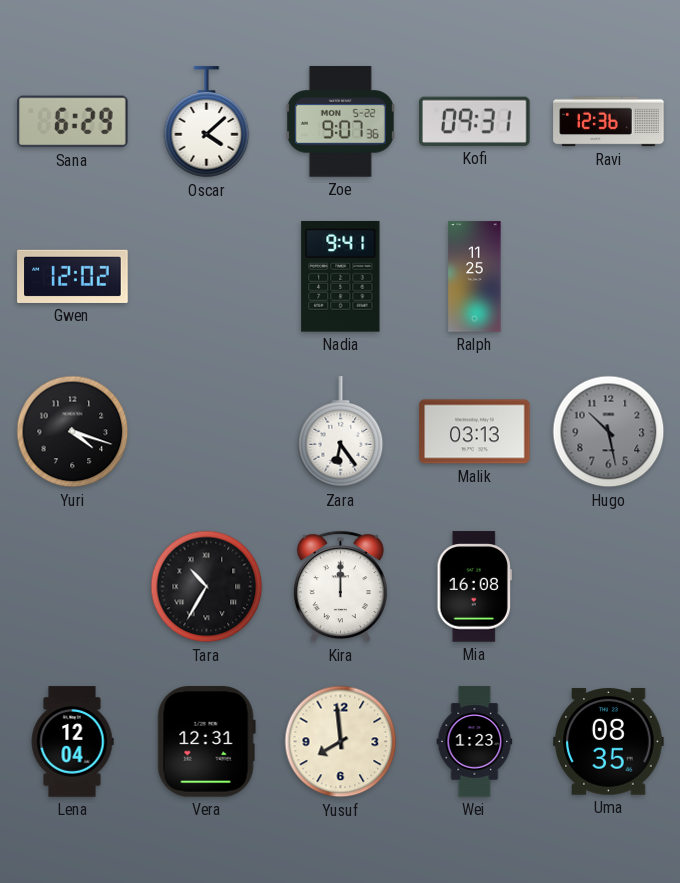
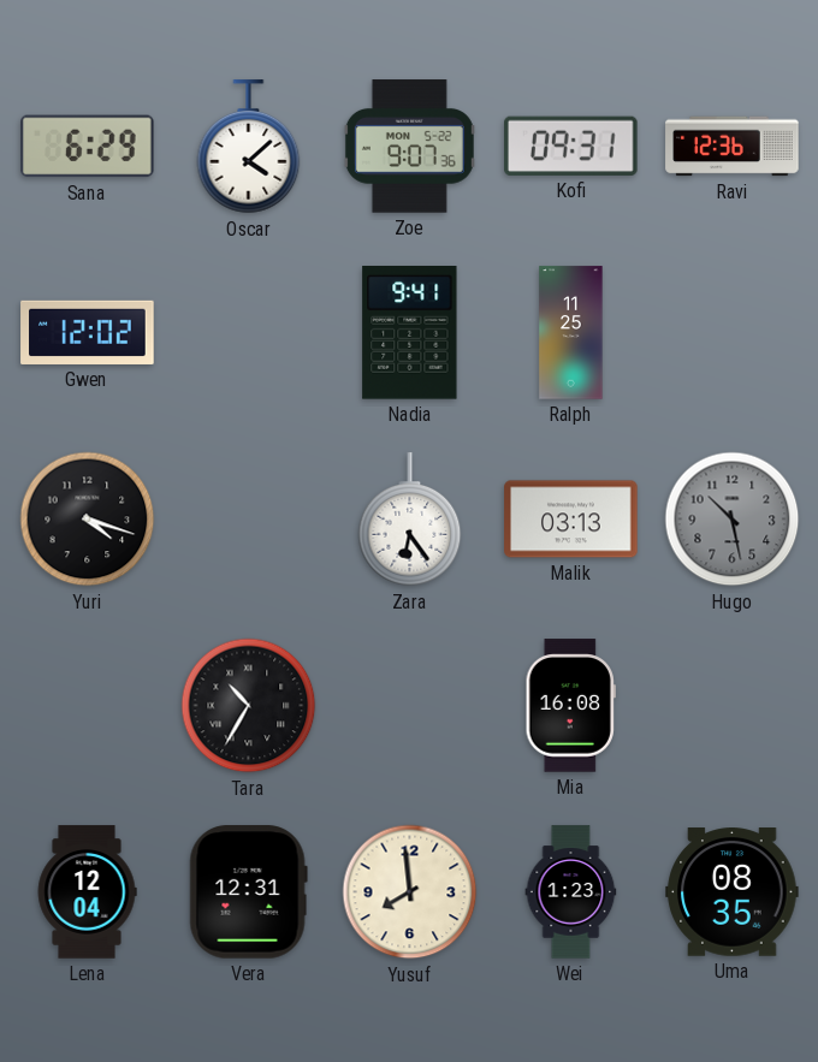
Kira: 12:00 -> none (340, 587)
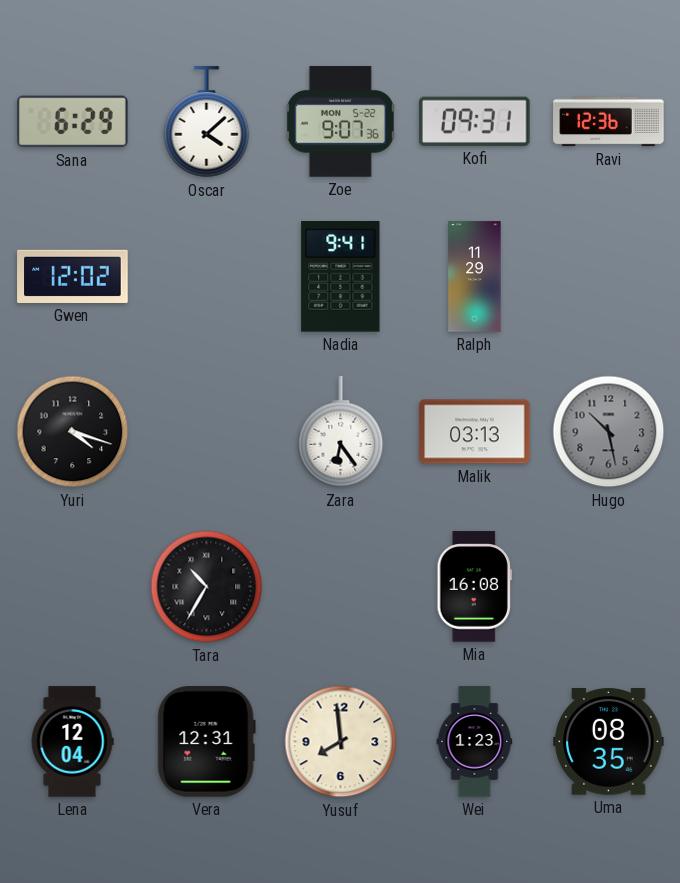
Ralph: 11:25 -> 11:29 (475, 277)
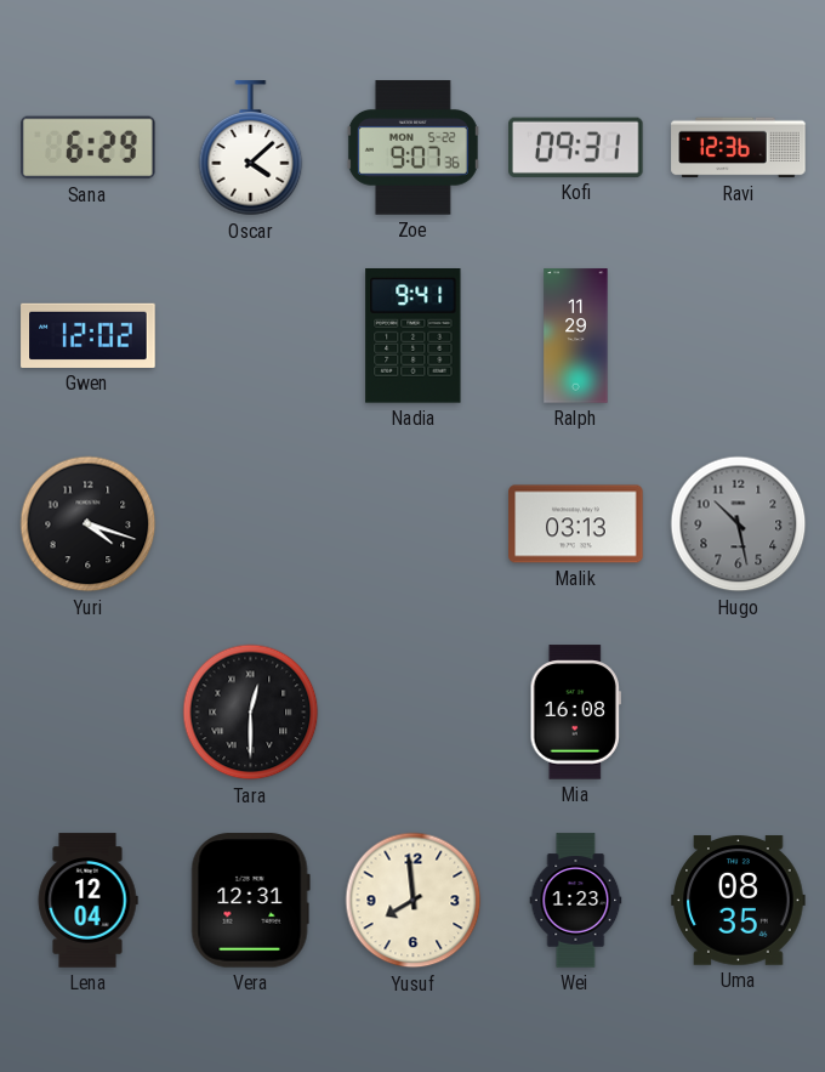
Zara: 6:24 -> none (341, 432)
Tara: 10:35 -> 12:30 (251, 713)
